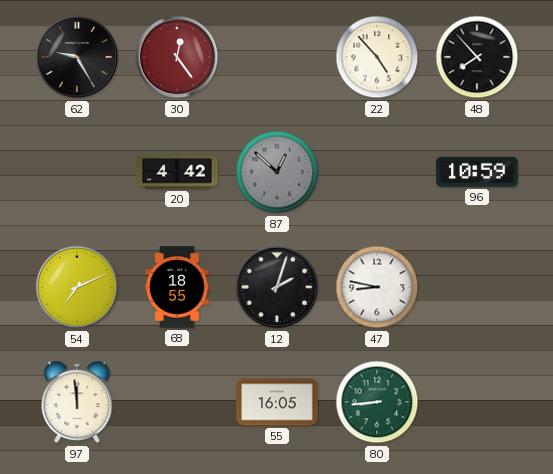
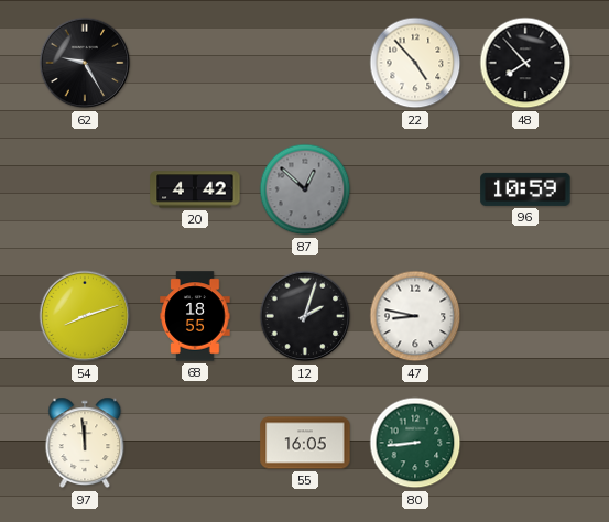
30: 12:24 -> none (177, 57)
54: 7:11 -> 8:12 (85, 316)
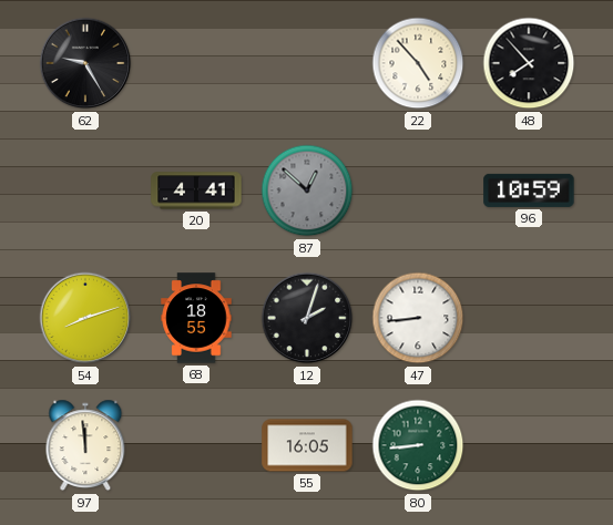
20: 4:42 -> 4:41 (196, 191)
47: 8:47 -> 8:44 (418, 318)
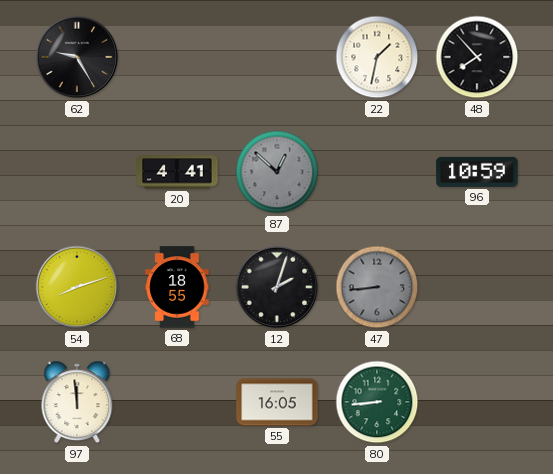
22: 4:53 -> 1:32 (377, 57)
47 dial: white -> grey (377, 287)
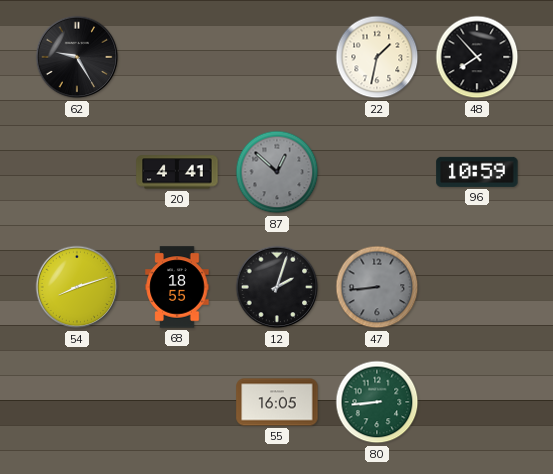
97: 11:59 -> none (77, 402)
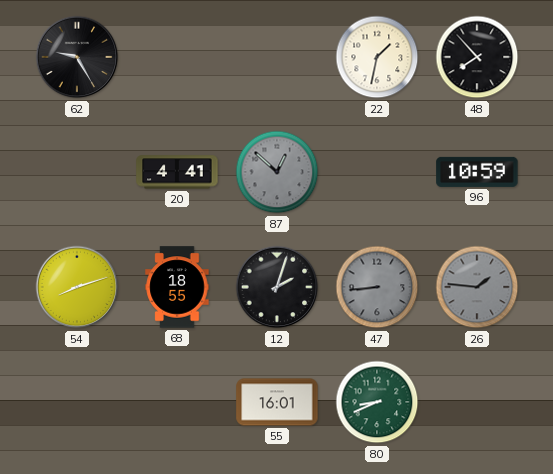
26: none -> 1:46 (477, 287)
55: 16:05 -> 16:01 (277, 402)
80: 8:44 -> 8:41 (377, 402)
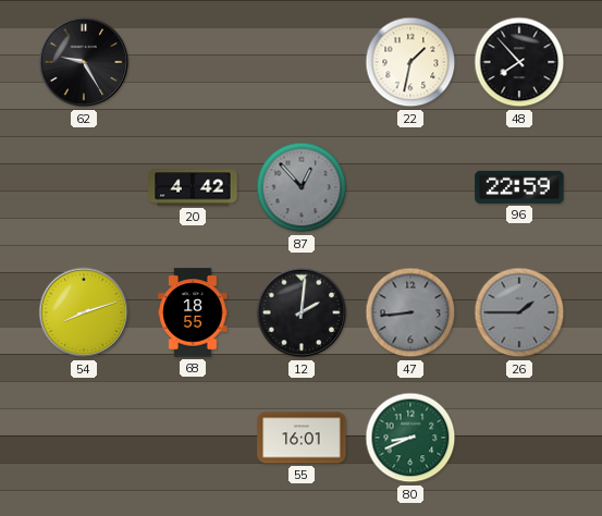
20: 4:41 -> 4:42 (193, 187)
87: 12:52 -> 12:53 (302, 187)
96: 10:59 -> 22:59 (519, 187)
12: 2:03 -> 2:01 (302, 312)
26: 1:46 -> 1:45 (519, 312)
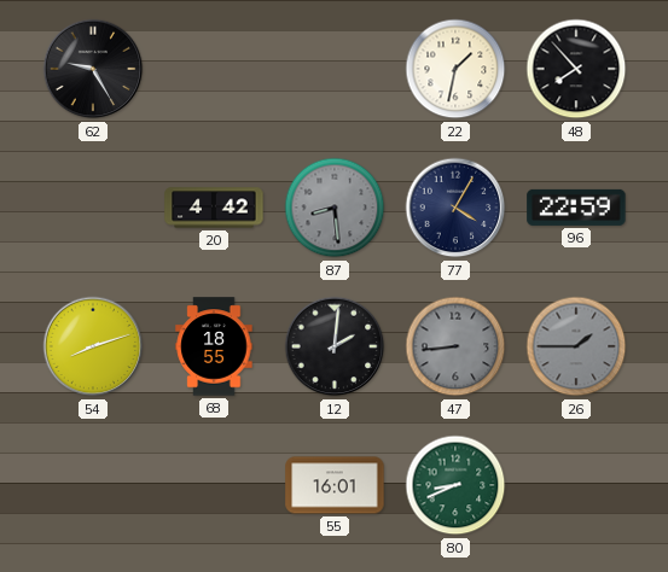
87: 12:53 -> 8:29 (335, 208)
77: none -> 4:05 (455, 208)
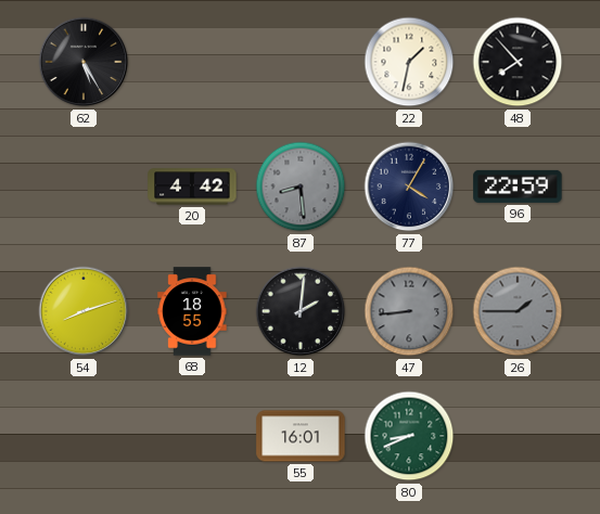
62: 9:25 -> 5:25 (84, 62)
